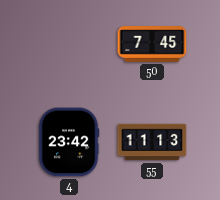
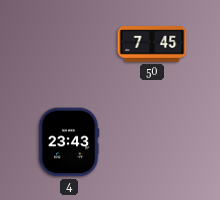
4: 23:42 -> 23:43 (69, 142)
55: 11:13 -> none (152, 142)
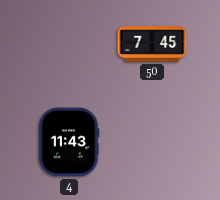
4: 23:43 -> 11:43 (69, 142)
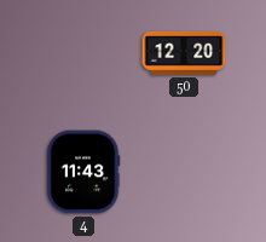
50: 7:45 -> 12:20 (184, 53)
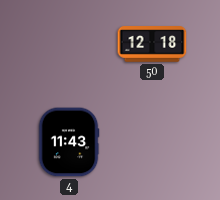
50: 12:20 -> 12:18 (152, 44)
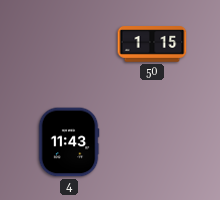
50: 12:18 -> 1:15 (152, 44)
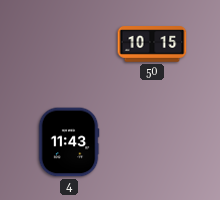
50: 1:15 -> 10:15 (152, 44)
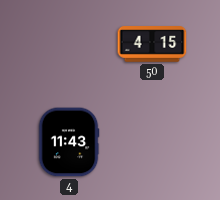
50: 10:15 -> 4:15 (152, 44)
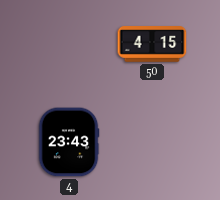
4: 11:43 -> 23:43 (69, 142)
